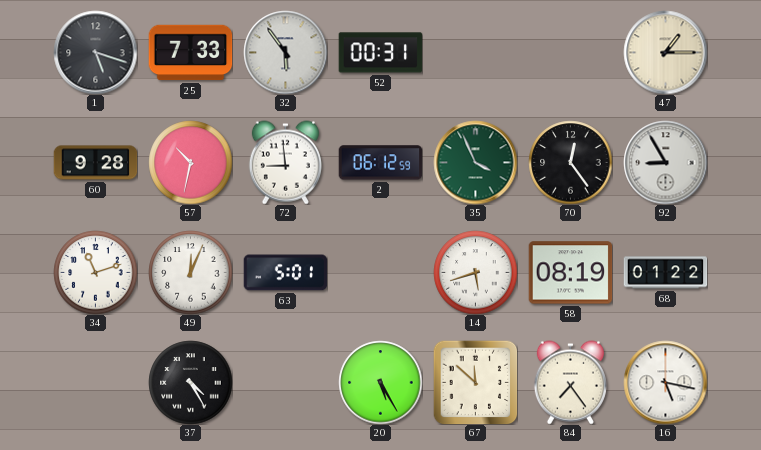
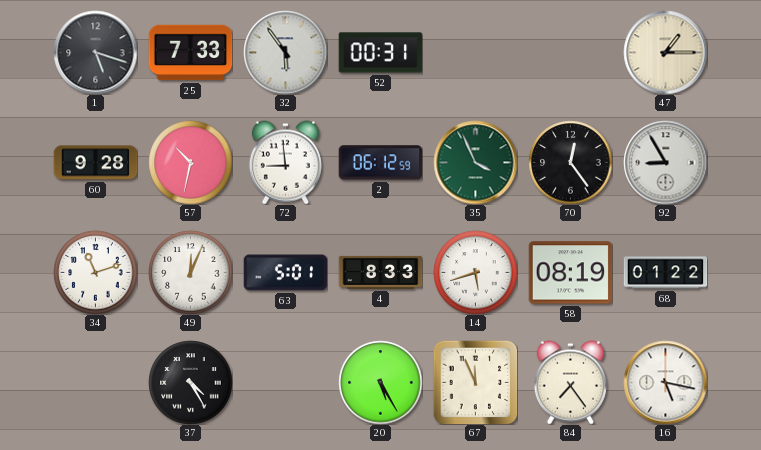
4: none -> 8:33 (380, 272)
67: 11:52 -> 11:56 (475, 382)
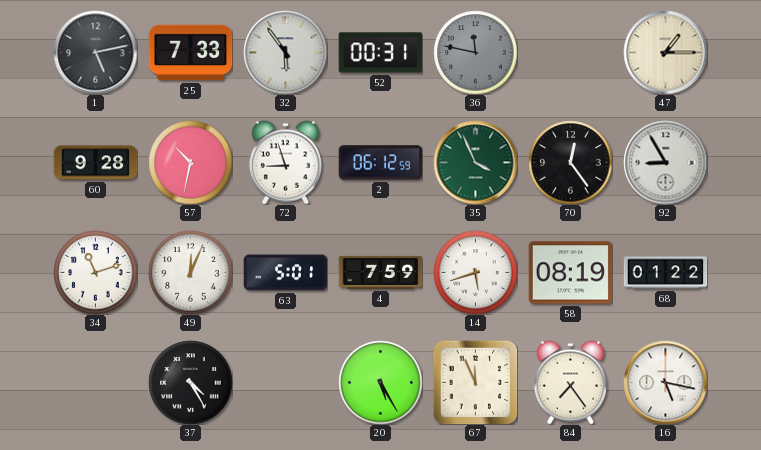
1: 5:18 -> 5:13 (95, 52)
36: none -> 11:47 (475, 52)
72: 8:59 -> 8:57 (285, 162)
4: 8:33 -> 7:59 (380, 272)
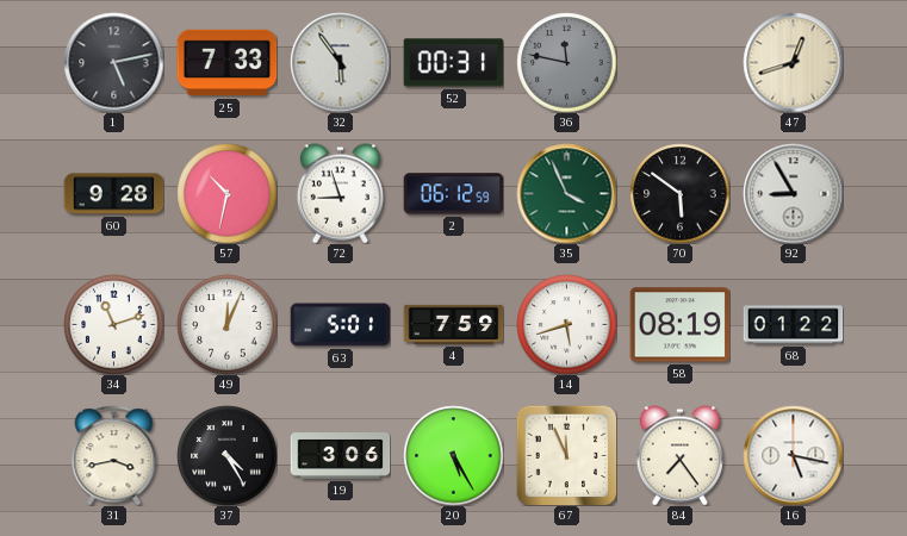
47: 1:15 -> 12:42 (793, 62)
70: 12:24 -> 5:51 (679, 193)
31: none -> 3:43 (114, 455)
19: none -> 3:06 (340, 456)
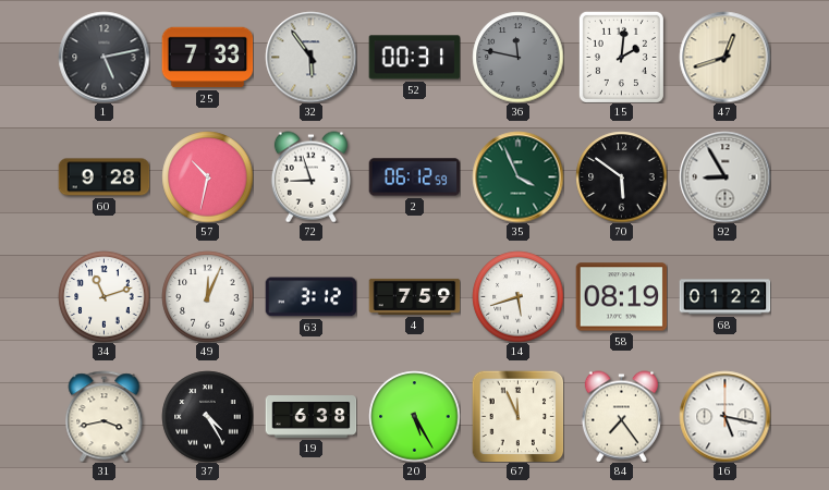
15: none -> 2:01 (621, 57)
63: 5:01 -> 3:12 (310, 297)
19: 3:06 -> 6:38 (310, 417)
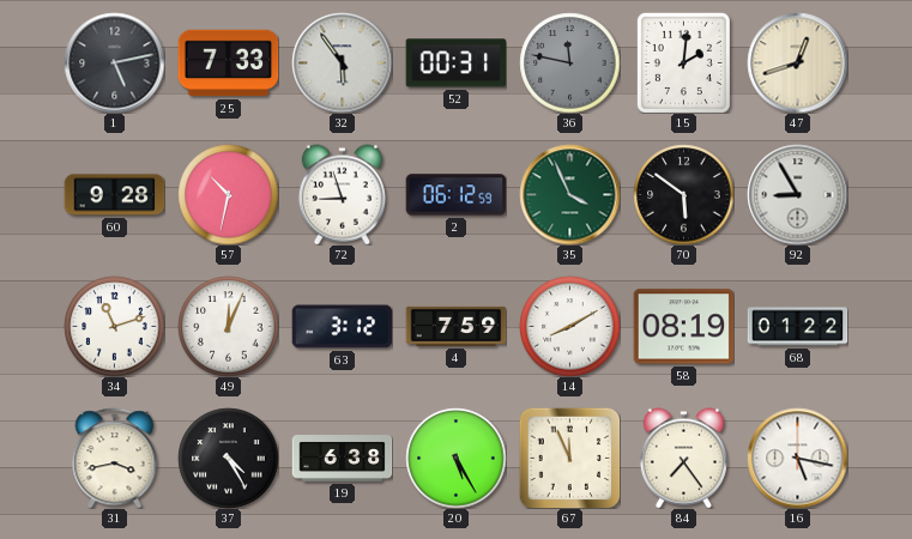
14: 5:42 -> 8:10 (569, 326)
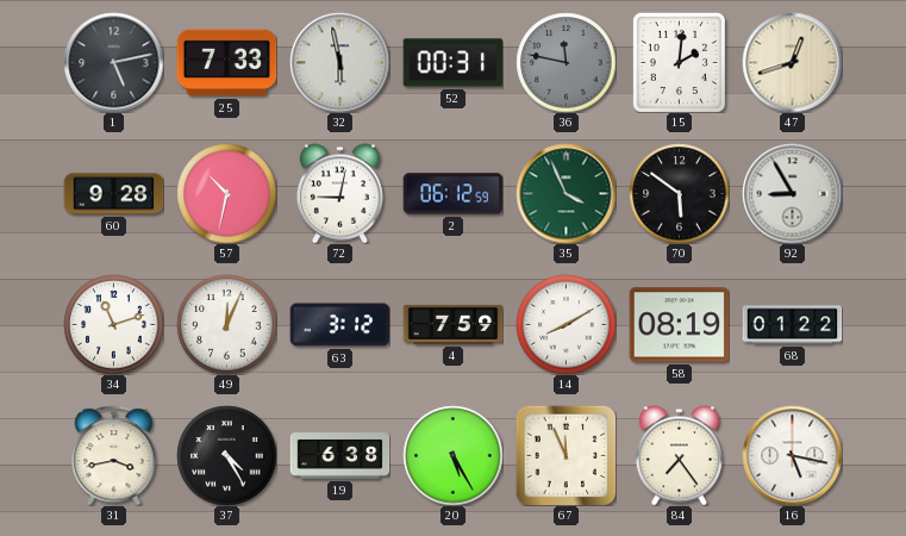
32: 5:54 -> 5:58 (339, 62)
72: 8:57 -> 9:02 (339, 193)
